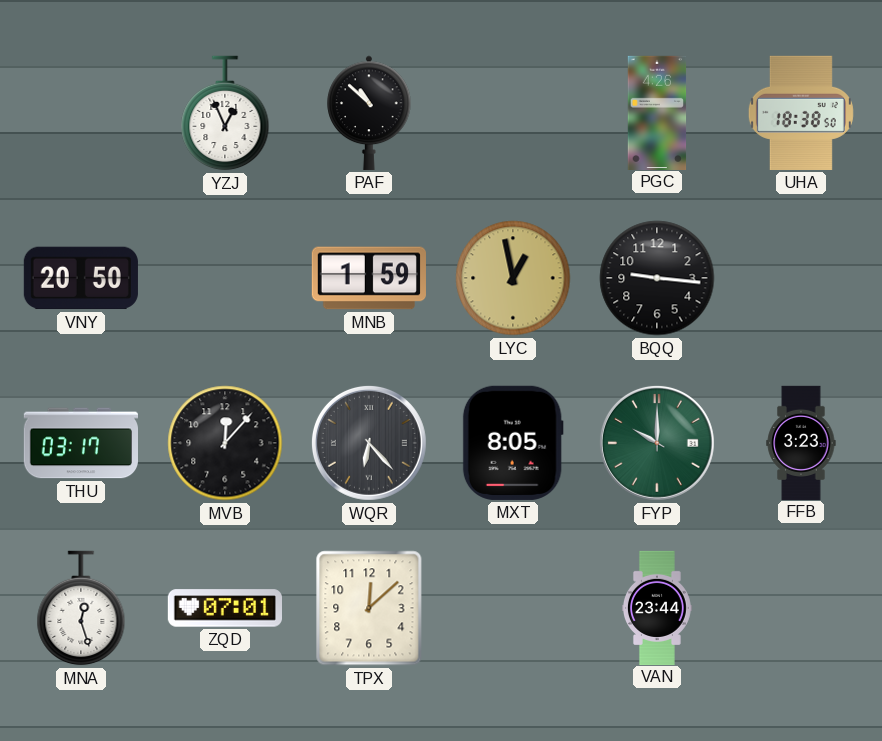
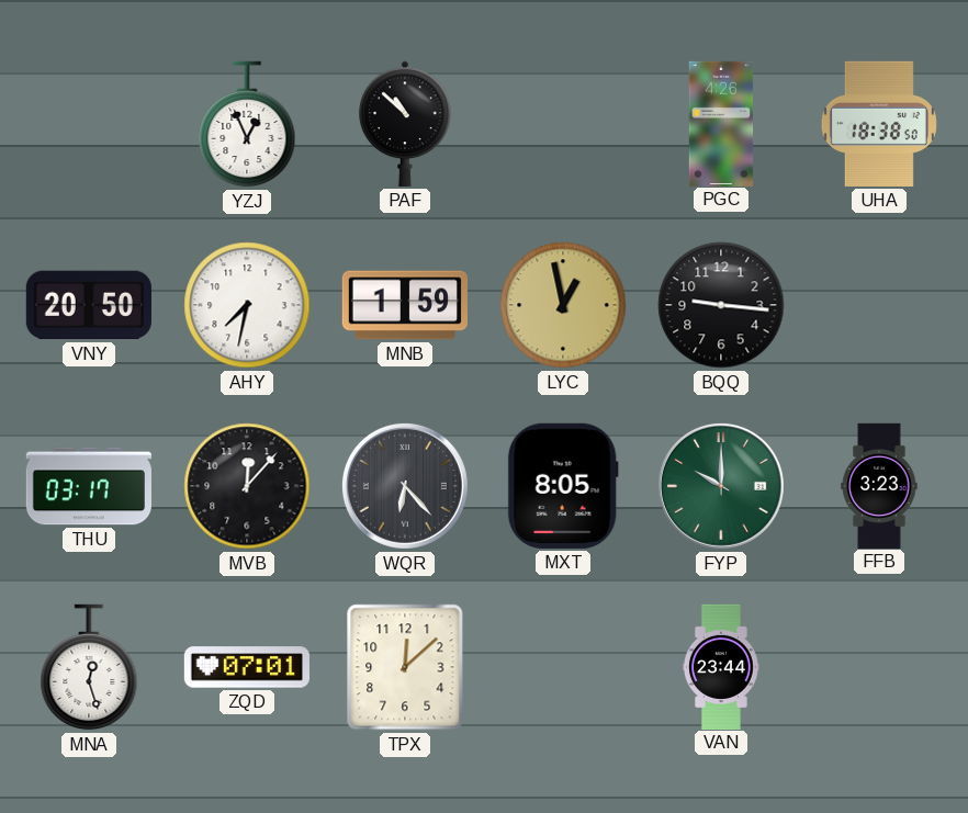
AHY: none -> 7:32 (247, 305)
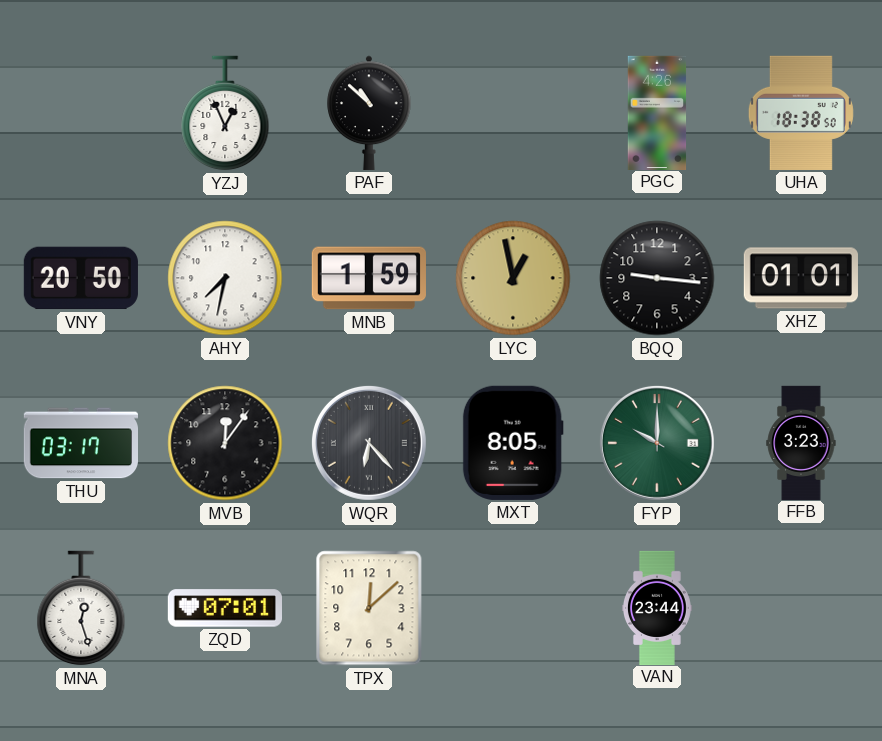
XHZ: none -> 01:01 (801, 278)
MVB: 12:07 -> 12:06 (225, 443)
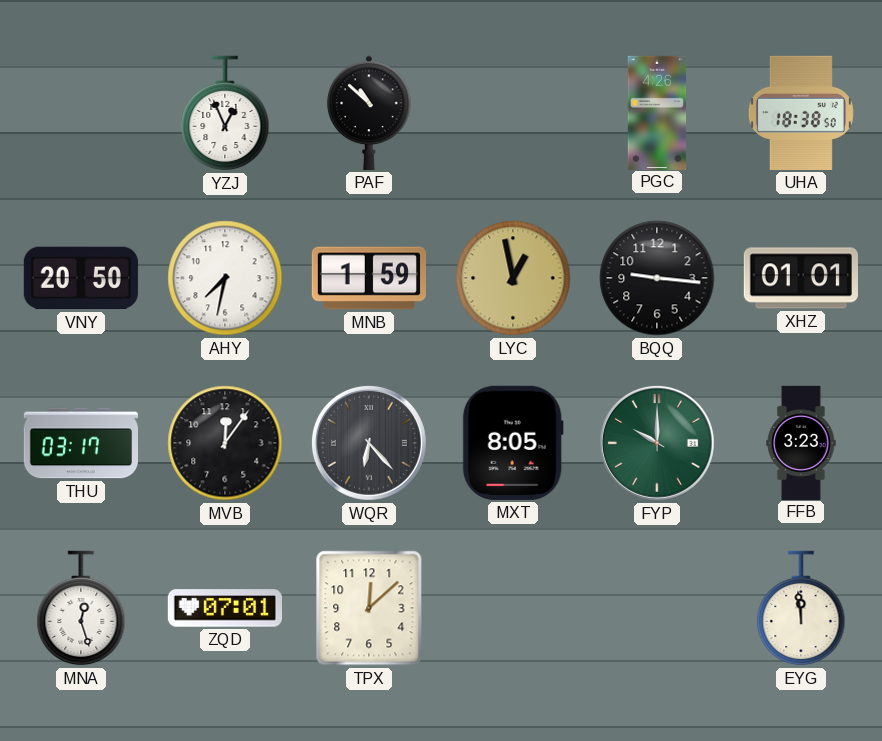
VAN: 23:44 -> none (657, 607)
EYG: none -> 11:59 (801, 608)
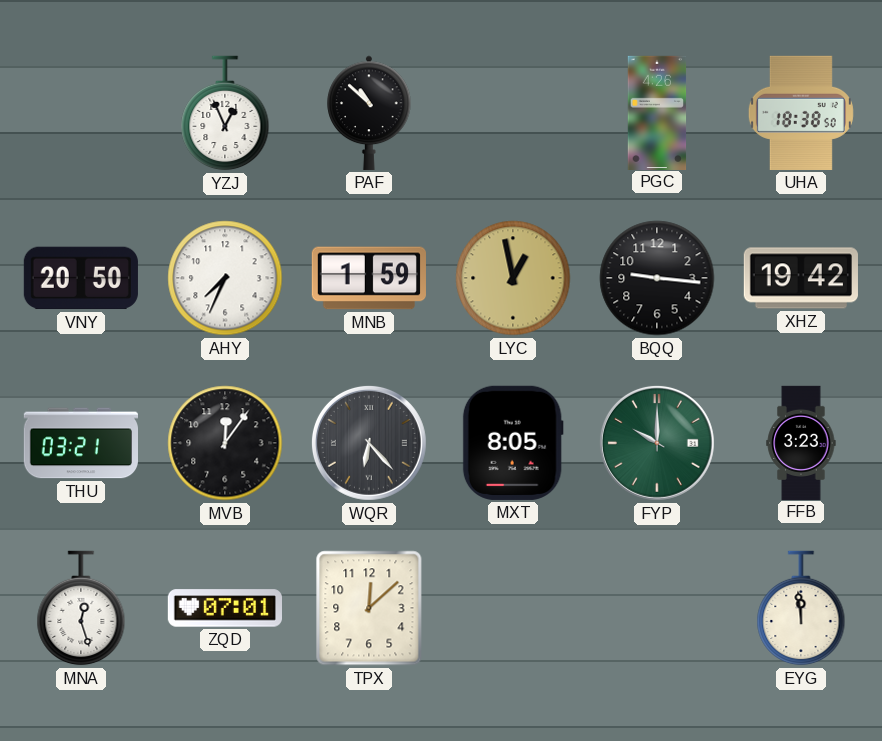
AHY: 7:32 -> 7:34 (225, 278)
XHZ: 01:01 -> 19:42 (801, 278)
THU: 03:17 -> 03:21 (80, 443)
